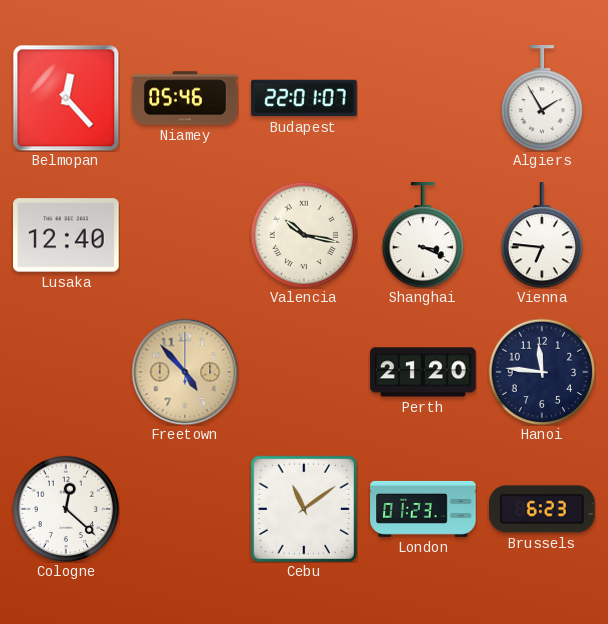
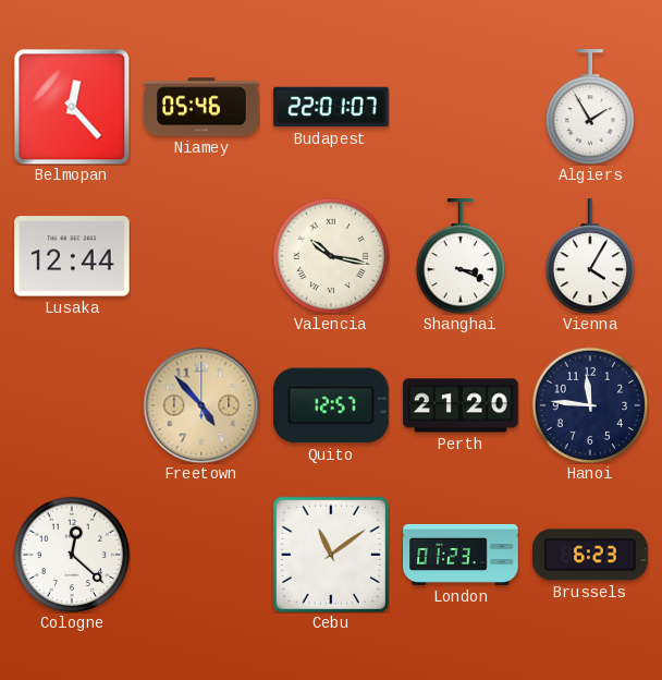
Lusaka: 12:40 -> 12:44 (72, 256)
Vienna: 6:46 -> 4:05 (589, 256)
Quito: none -> 12:57 (331, 405)
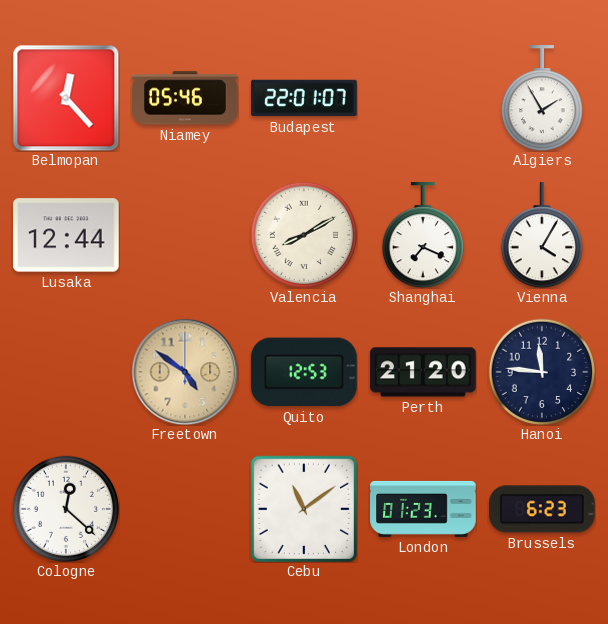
Valencia: 10:17 -> 8:10 (304, 235)
Shanghai: 3:19 -> 7:19 (422, 235)
Freetown: 4:53 -> 4:51 (185, 372)
Quito: 12:57 -> 12:53 (304, 372)
